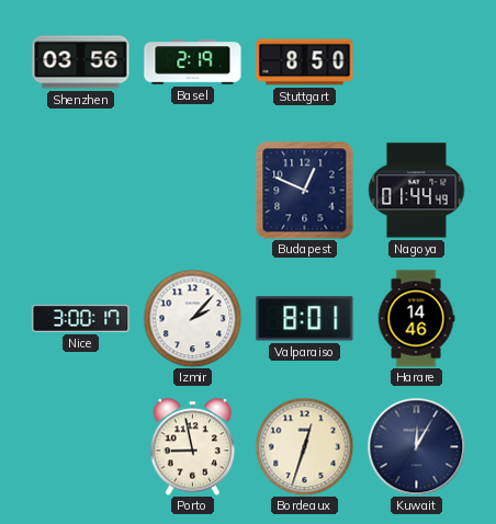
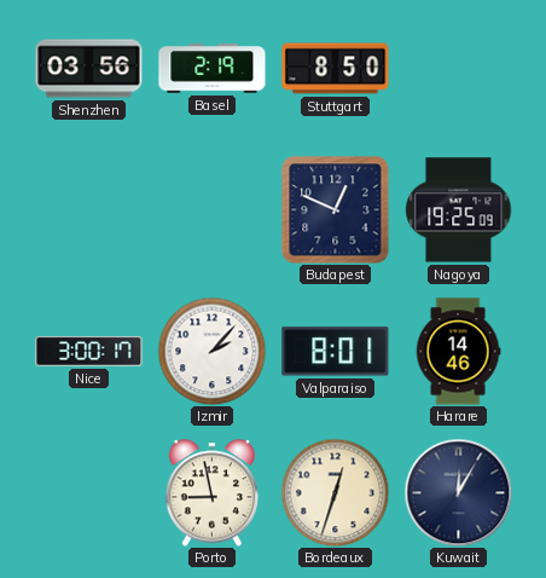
Nagoya: 01:44 -> 19:25 (459, 210)
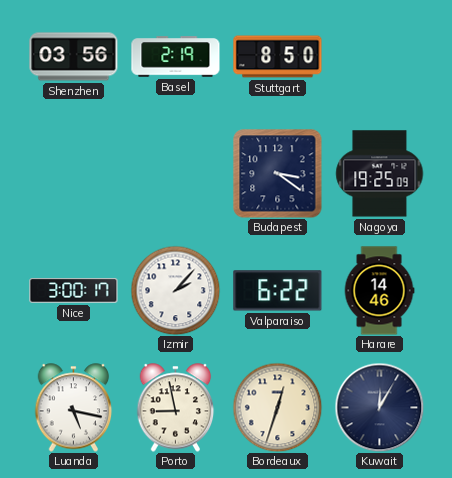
Budapest: 12:49 -> 3:21 (278, 174)
Valparaiso: 8:01 -> 6:22 (278, 291)
Luanda: none -> 5:17 (74, 408)
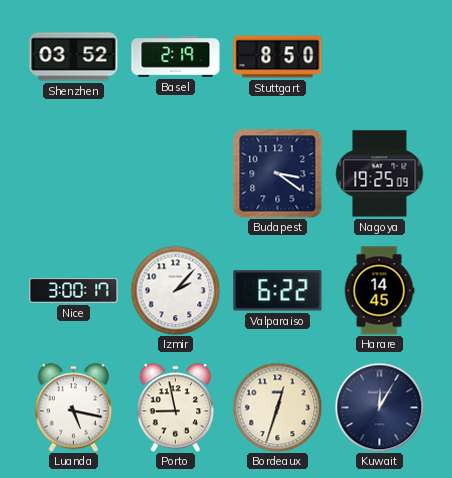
Shenzhen: 03:56 -> 03:52 (74, 57)
Harare: 14:46 -> 14:45 (379, 291)
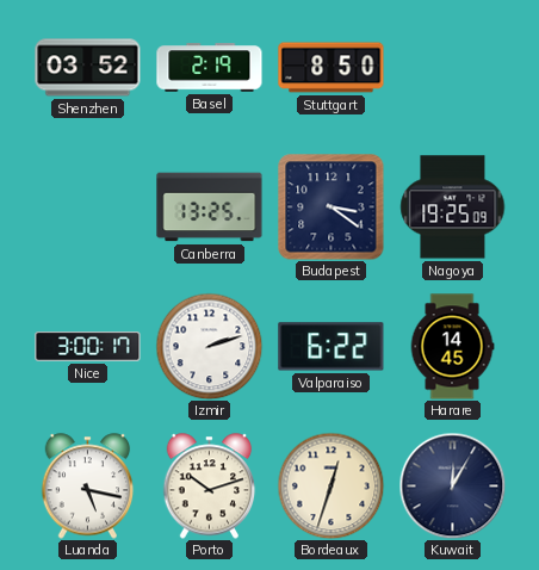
Canberra: none -> 13:25 (210, 207)
Izmir: 2:07 -> 2:12 (209, 346)
Porto: 8:58 -> 10:12 (210, 487)
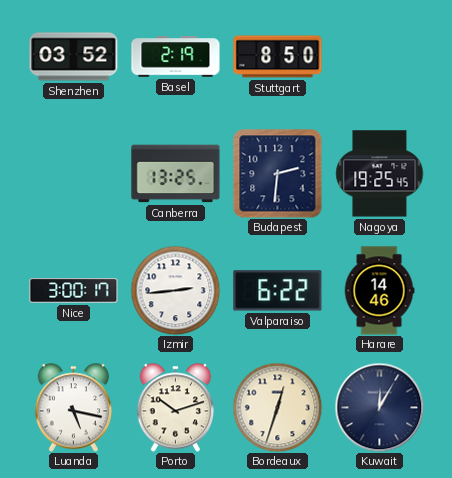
Budapest: 3:21 -> 2:31 (278, 174)
Nagoya: 19:25:09 -> 19:25:45 (380, 174)
Izmir: 2:12 -> 2:44 (175, 290)
Harare: 14:45 -> 14:46 (379, 291)
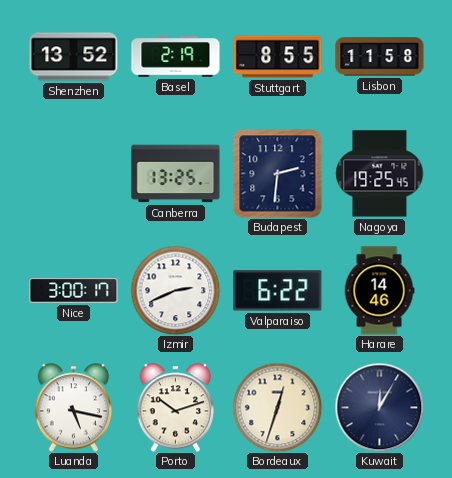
Shenzhen: 03:52 -> 13:52 (74, 57)
Stuttgart: 8:50 -> 8:55 (278, 57)
Lisbon: none -> 11:58 (380, 57)
Izmir: 2:44 -> 2:41 (175, 290)
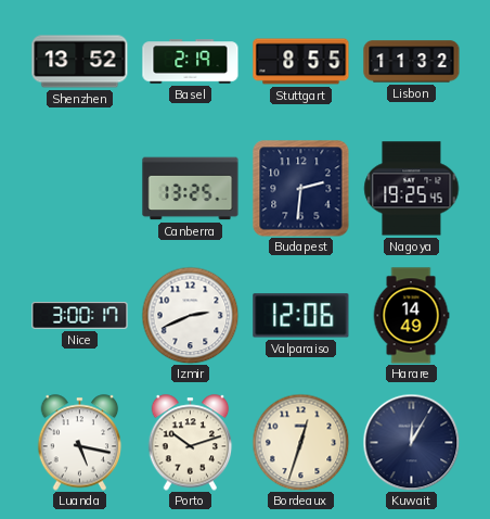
Lisbon: 11:58 -> 11:32 (412, 62)
Valparaiso: 6:22 -> 12:06 (301, 316)
Harare: 14:46 -> 14:49 (411, 316)
